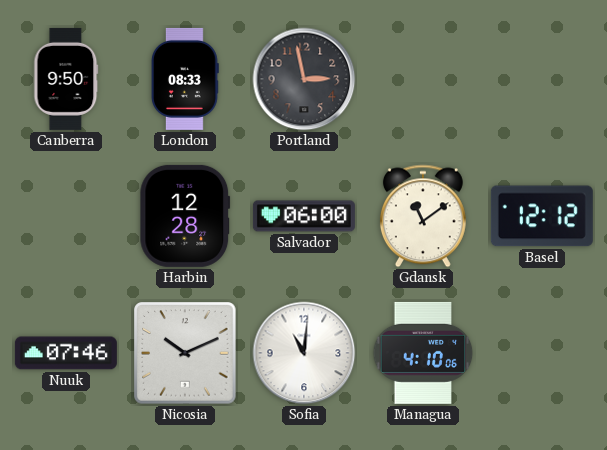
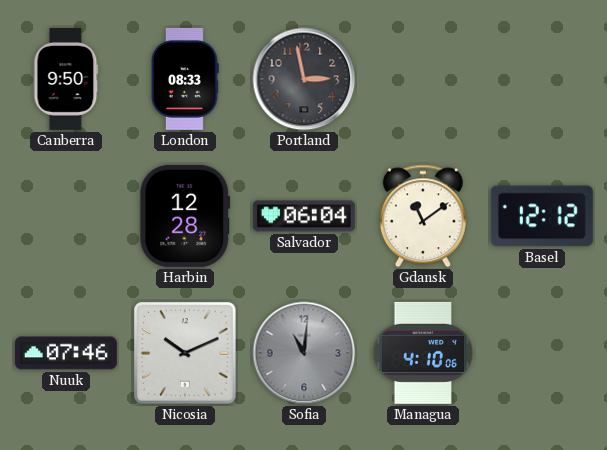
Salvador: 06:00 -> 06:04 (304, 216)
Sofia dial: white -> grey (304, 353)
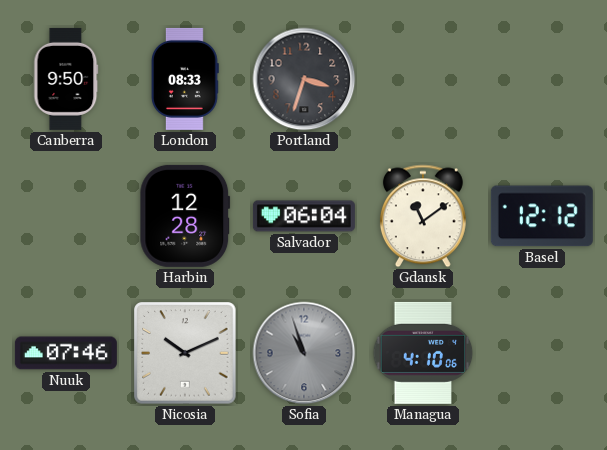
Portland: 2:58 -> 3:33 (304, 79)
Sofia: 11:01 -> 10:57 (304, 353)
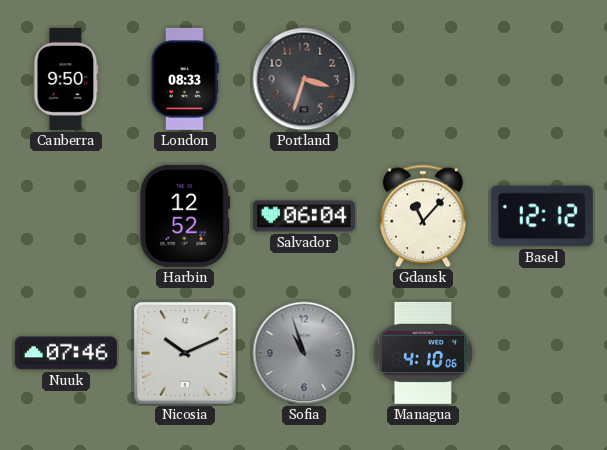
Harbin: 12:28 -> 12:52 (185, 216)
Gdansk: 11:09 -> 11:07 (423, 216)
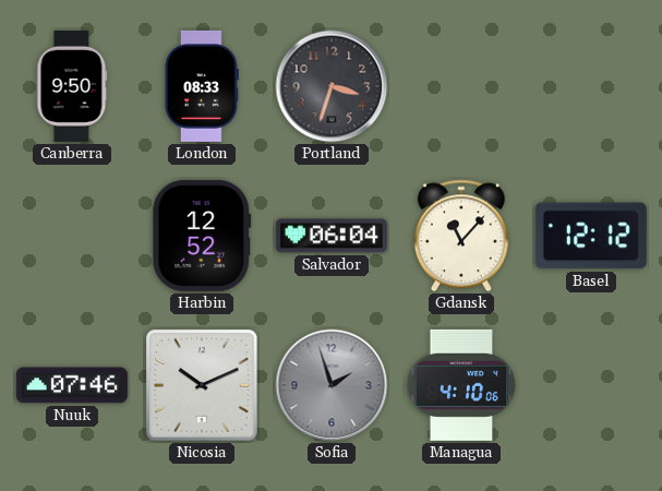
Sofia: 10:57 -> 1:57 (332, 385)
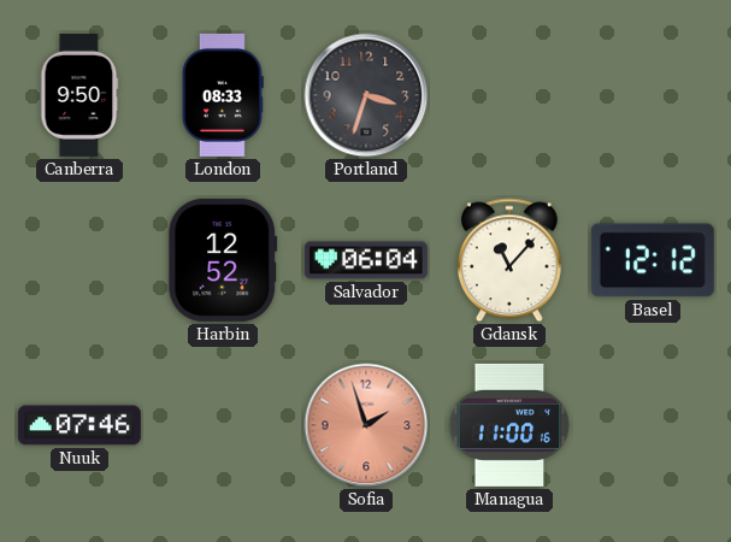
Nicosia: 10:11 -> none (202, 385)
Sofia dial: grey -> salmon (366, 425)
Managua: 4:10 -> 11:00 (509, 425)
